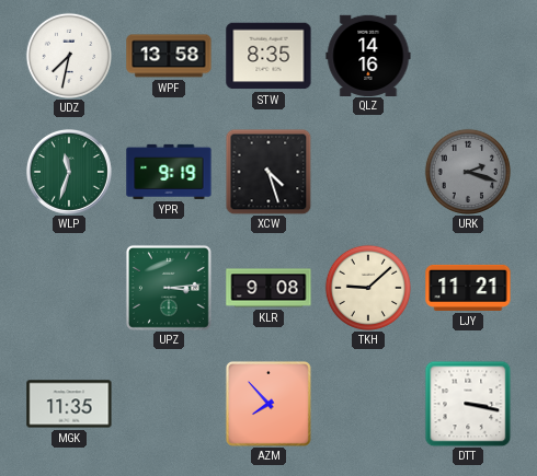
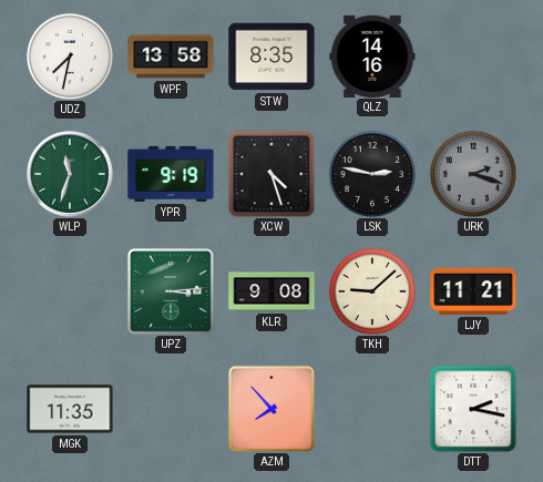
LSK: none -> 2:47 (371, 173)
DTT: 3:17 -> 2:17 (473, 409)
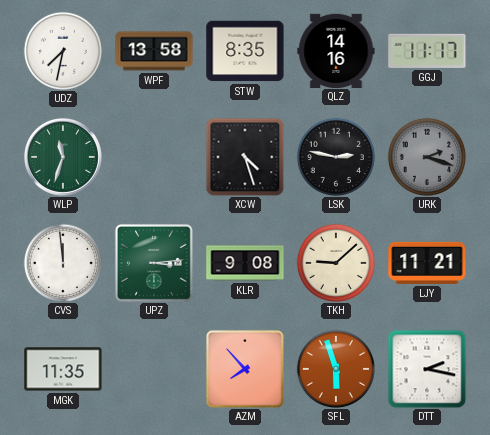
GGJ: none -> 11:17 (427, 51)
YPR: 9:19 -> none (171, 174)
CVS: none -> 11:59 (62, 262)
SFL: none -> 5:57 (335, 368)
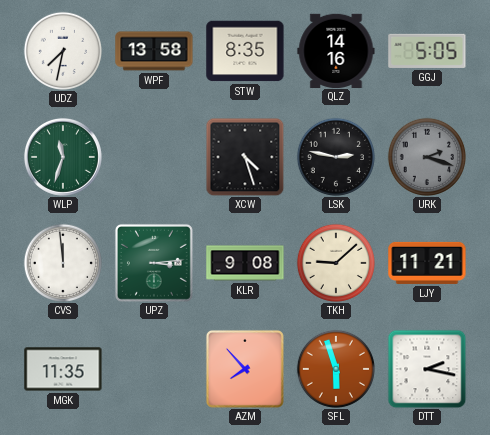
GGJ: 11:17 -> 5:05 (427, 51)
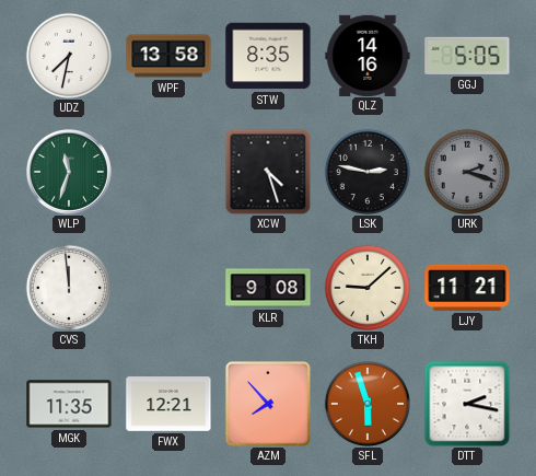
UPZ: 3:14 -> none (154, 263)
FWX: none -> 12:21 (168, 404)
